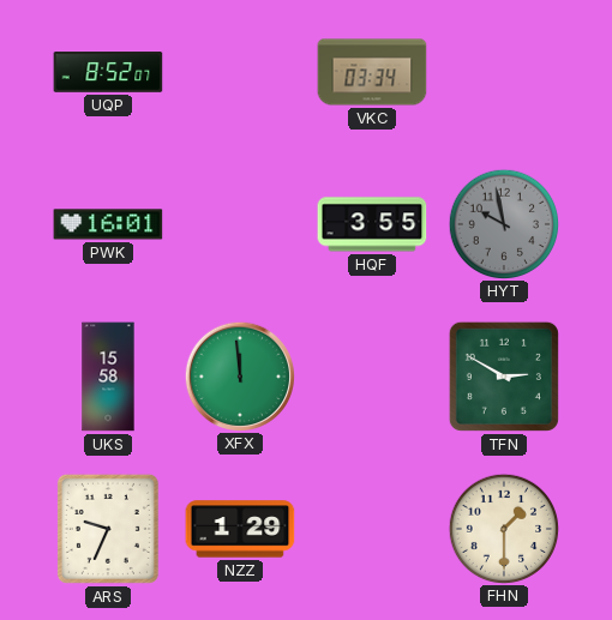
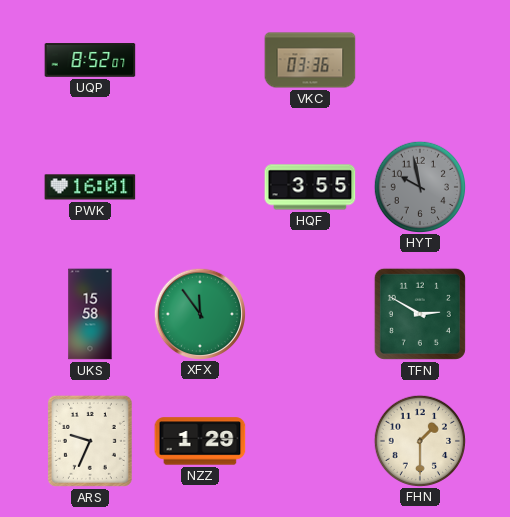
VKC: 03:34 -> 03:36 (310, 60)
XFX: 11:59 -> 11:54 (199, 313)
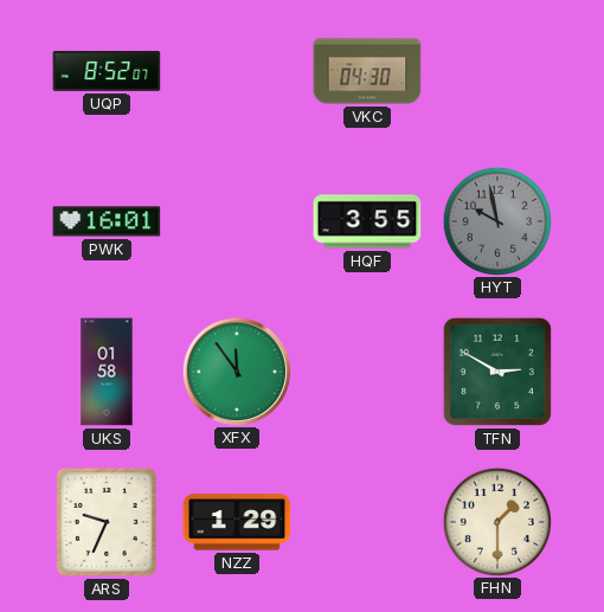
VKC: 03:36 -> 04:30 (367, 71)
UKS: 15:58 -> 01:58 (107, 372)
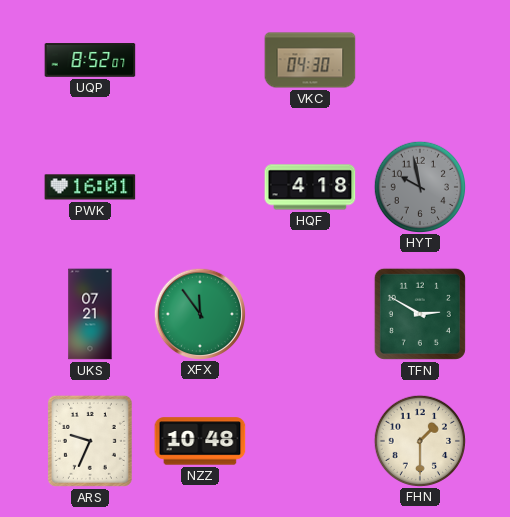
HQF: 3:55 -> 4:18 (310, 187)
UKS: 01:58 -> 07:21 (90, 314)
NZZ: 1:29 -> 10:48 (200, 441)
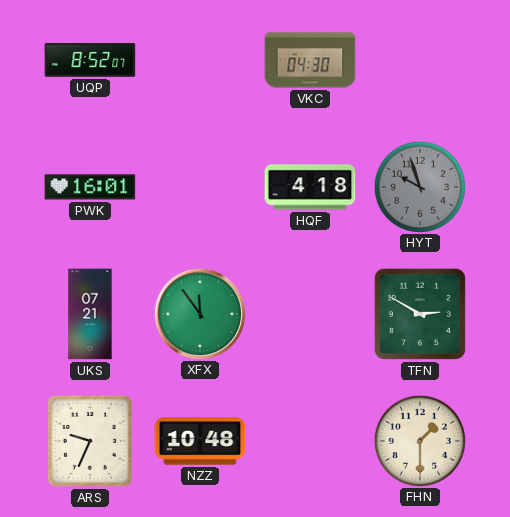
HYT: 9:58 -> 9:57 (419, 186)
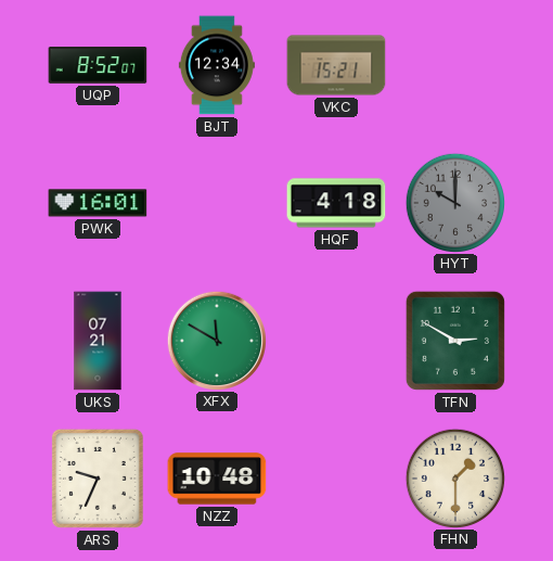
BJT: none -> 12:34 (217, 65)
VKC: 04:30 -> 15:21 (336, 65)
HYT: 9:57 -> 10:00 (454, 202)
XFX: 11:54 -> 11:50 (216, 340)
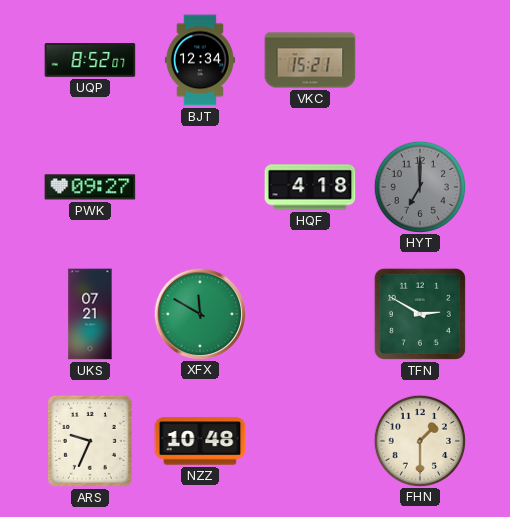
PWK: 16:01 -> 09:27 (90, 187)
HYT: 10:00 -> 7:00 (419, 186)
